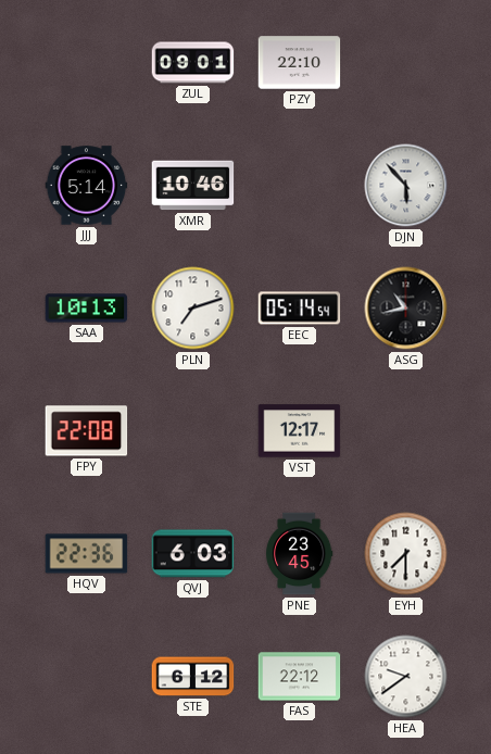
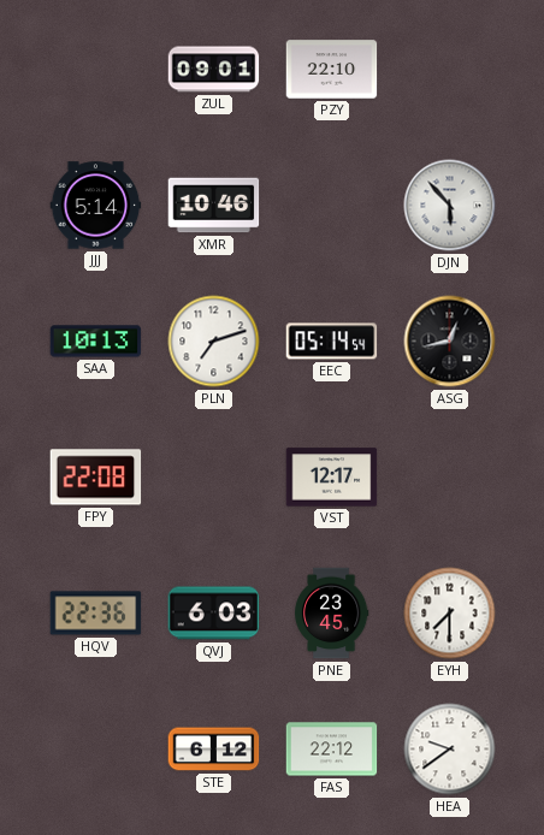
ASG: 10:43 -> 12:43 (450, 342)
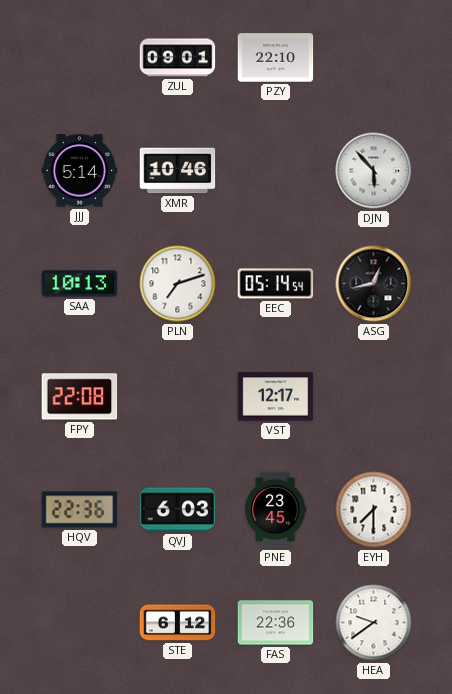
FAS: 22:12 -> 22:36 (276, 623)
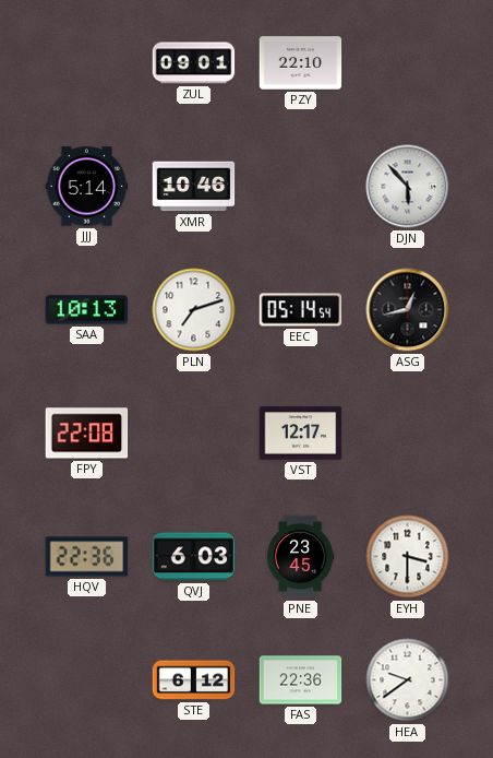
EYH: 7:30 -> 3:30 (408, 557)
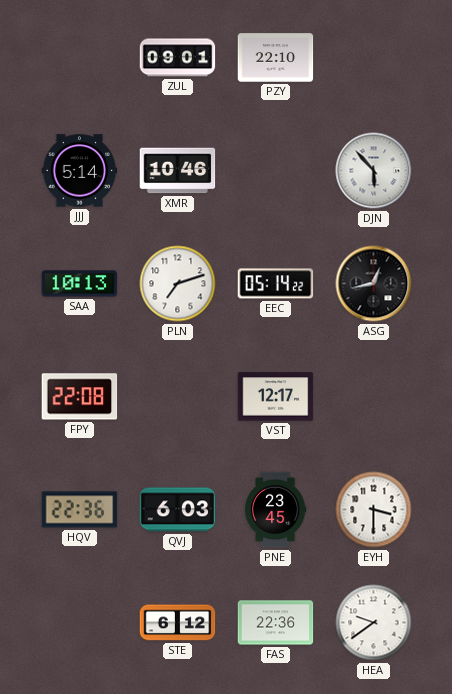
EEC: 05:14:54 -> 05:14:22 (276, 284)
